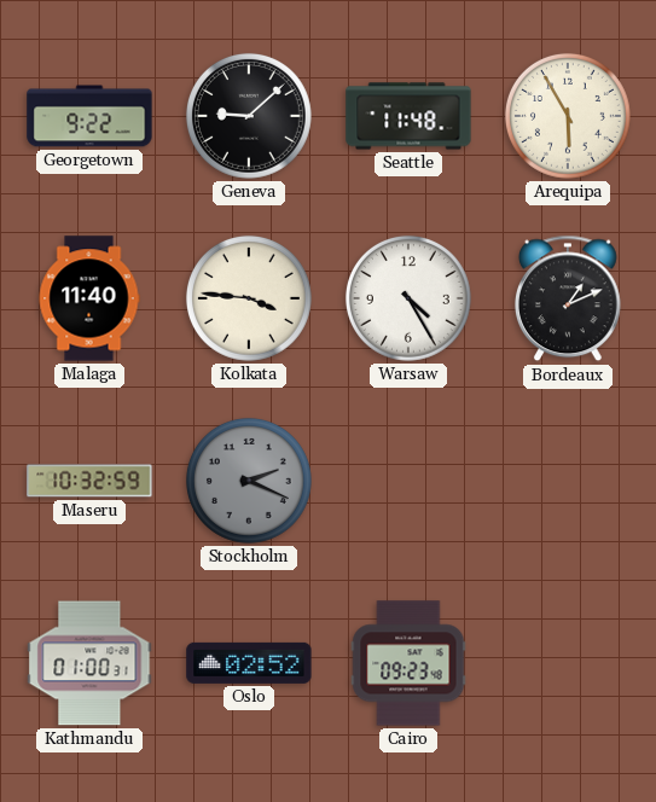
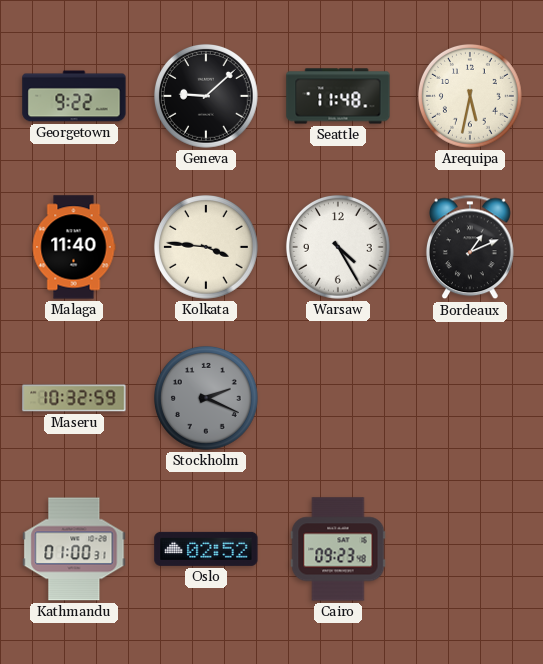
Arequipa: 5:55 -> 5:32 (470, 96)
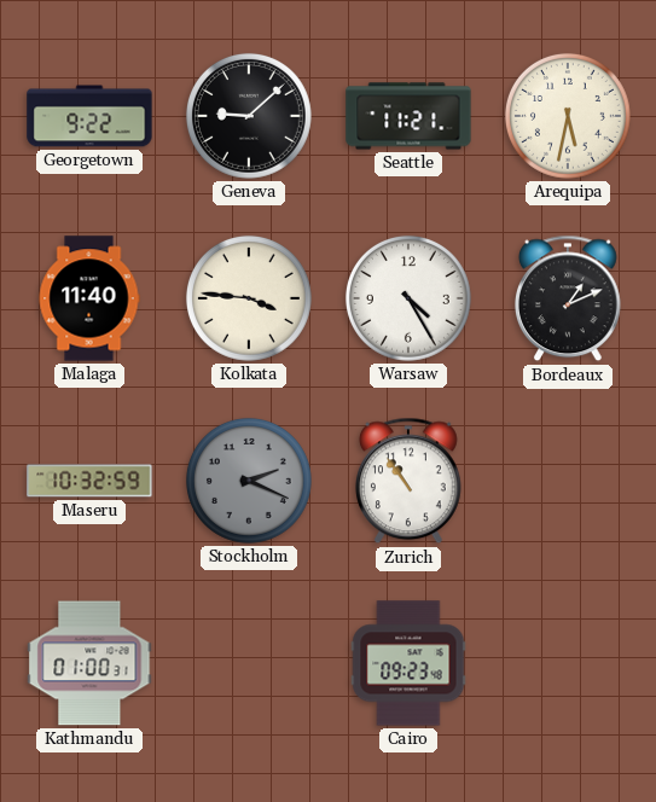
Seattle: 11:48 -> 11:21 (408, 116)
Zurich: none -> 10:54 (408, 481)
Oslo: 02:52 -> none (206, 549)
